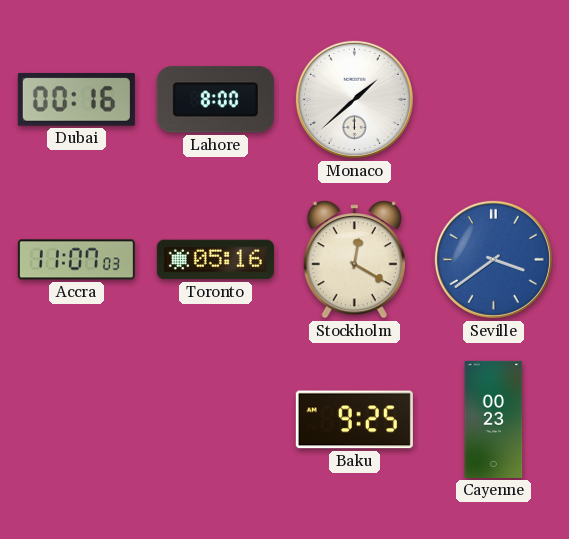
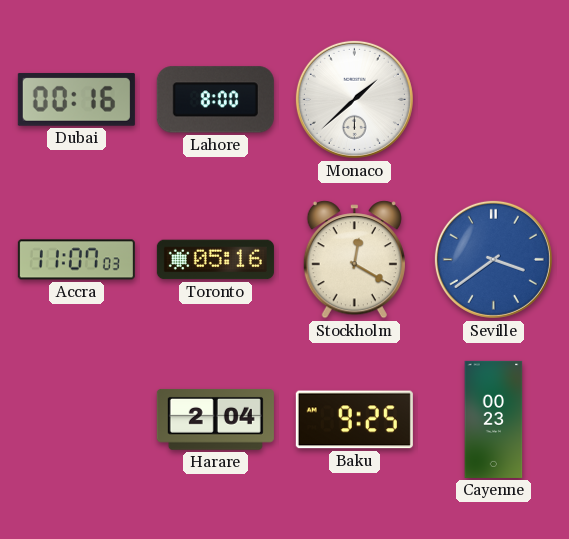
Harare: none -> 2:04 (215, 420)
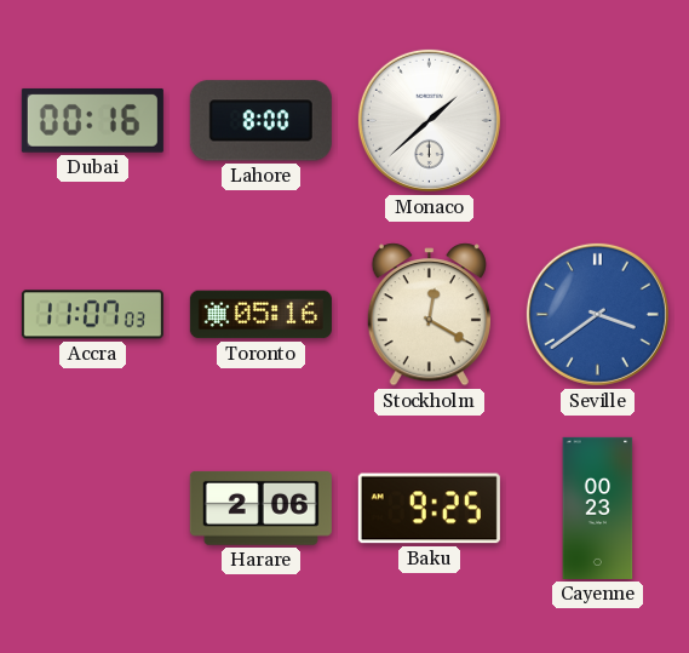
Harare: 2:04 -> 2:06 (260, 509)
